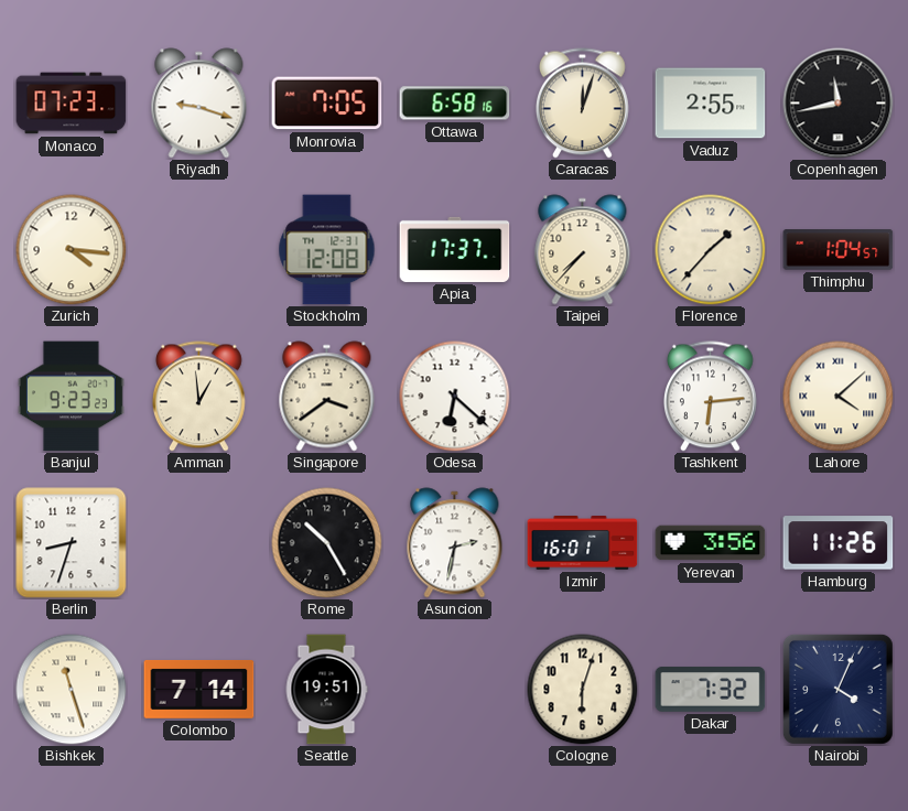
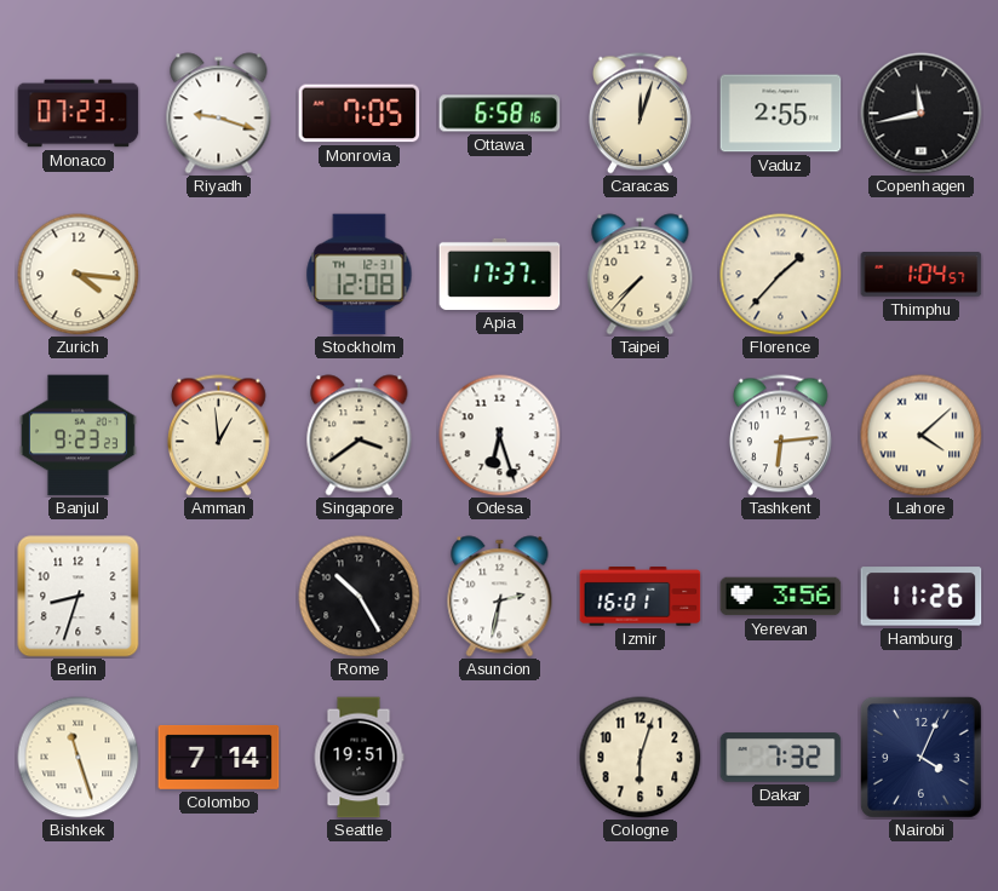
Odesa: 6:22 -> 6:27 (500, 436)
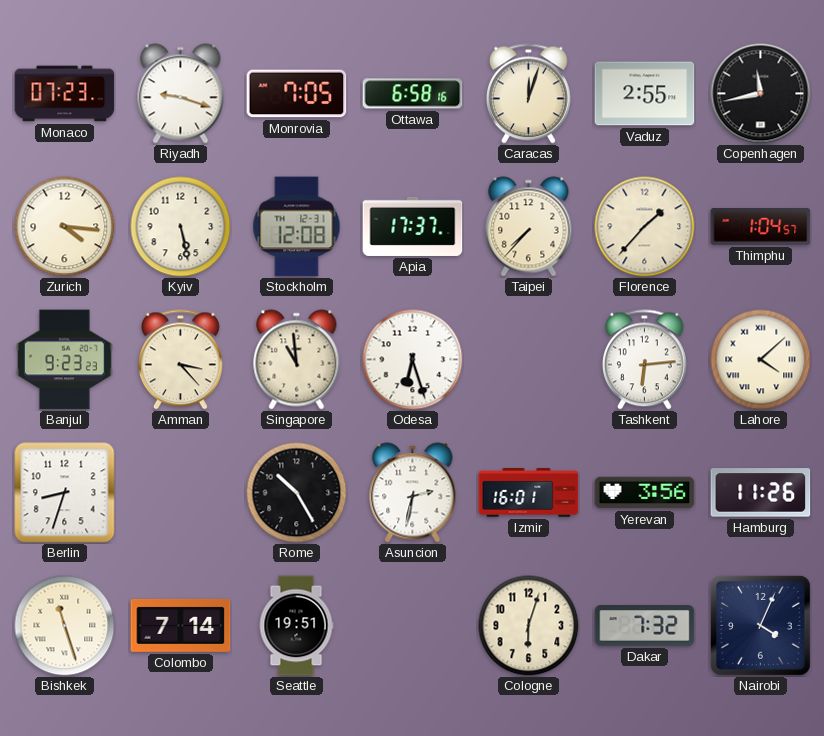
Kyiv: none -> 5:28 (181, 227)
Amman: 12:59 -> 3:23 (180, 360)
Singapore: 3:39 -> 10:59 (297, 360)
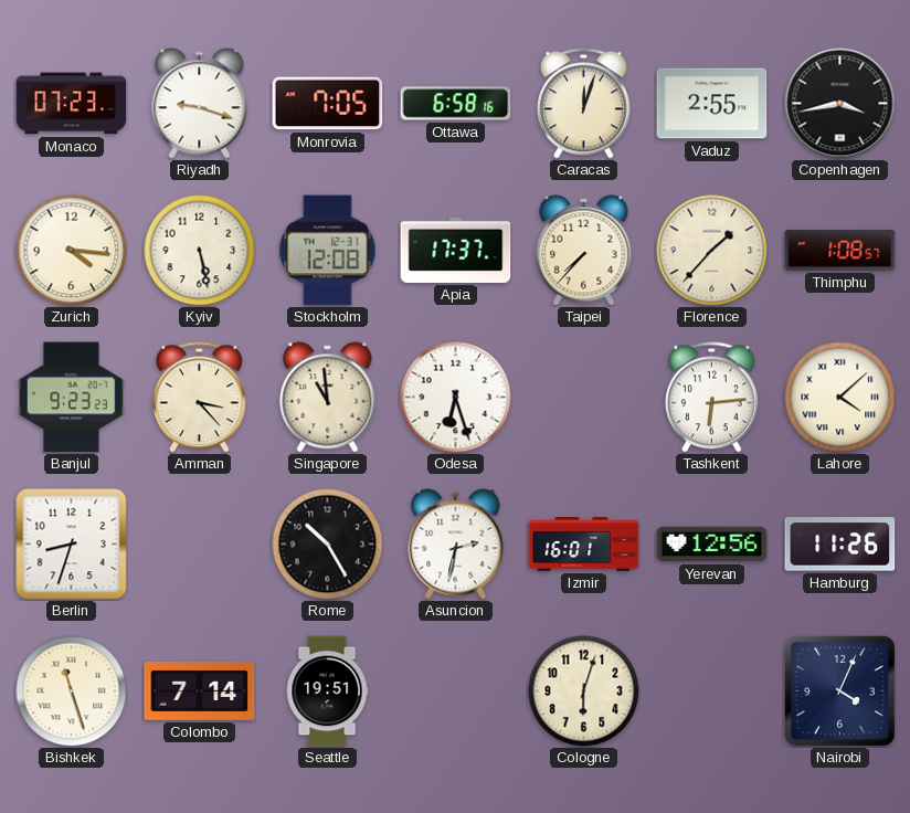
Copenhagen: 11:43 -> 3:43 (840, 104)
Thimphu: 1:04 -> 1:08 (840, 251)
Yerevan: 3:56 -> 12:56 (712, 545)
Dakar: 7:32 -> none (645, 626)
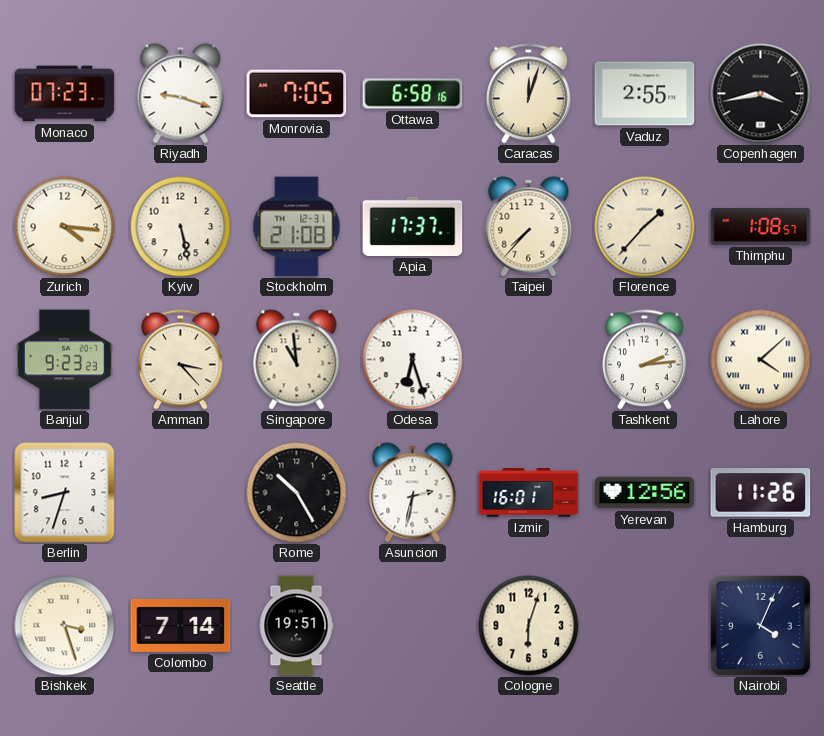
Stockholm: 12:08 -> 21:08 (297, 227)
Tashkent: 6:14 -> 2:14 (644, 360)
Bishkek: 11:27 -> 3:27 (65, 626)
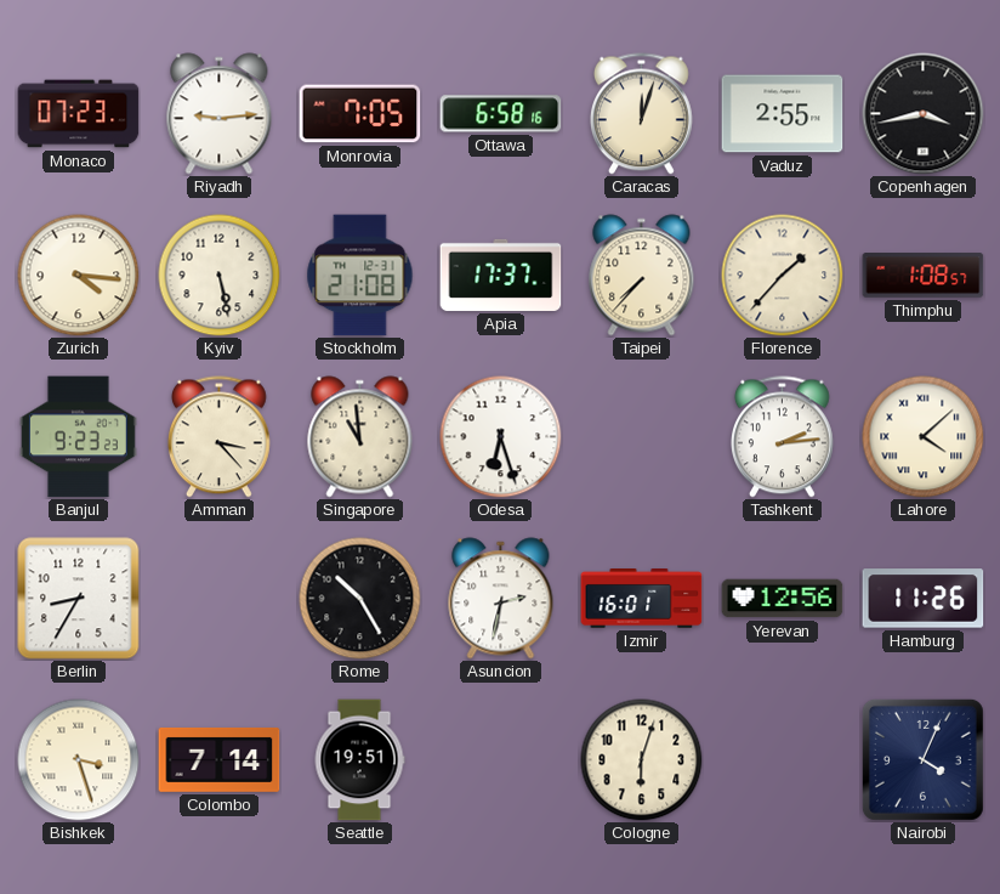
Riyadh: 9:18 -> 9:14 (220, 114)
Berlin: 8:33 -> 8:35 (79, 599)
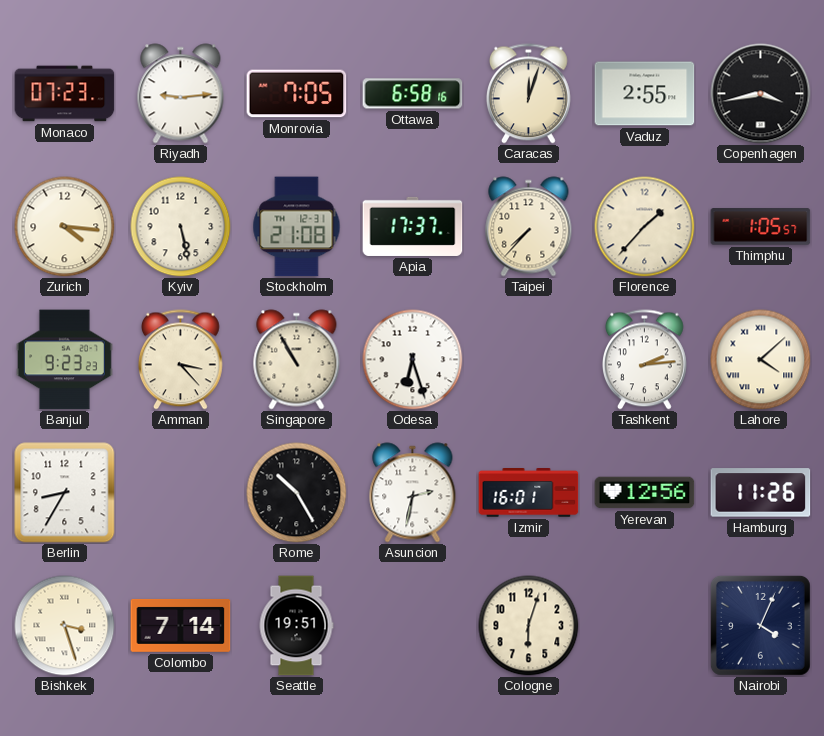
Thimphu: 1:08 -> 1:05 (761, 227)
Singapore: 10:59 -> 10:55 (297, 360)
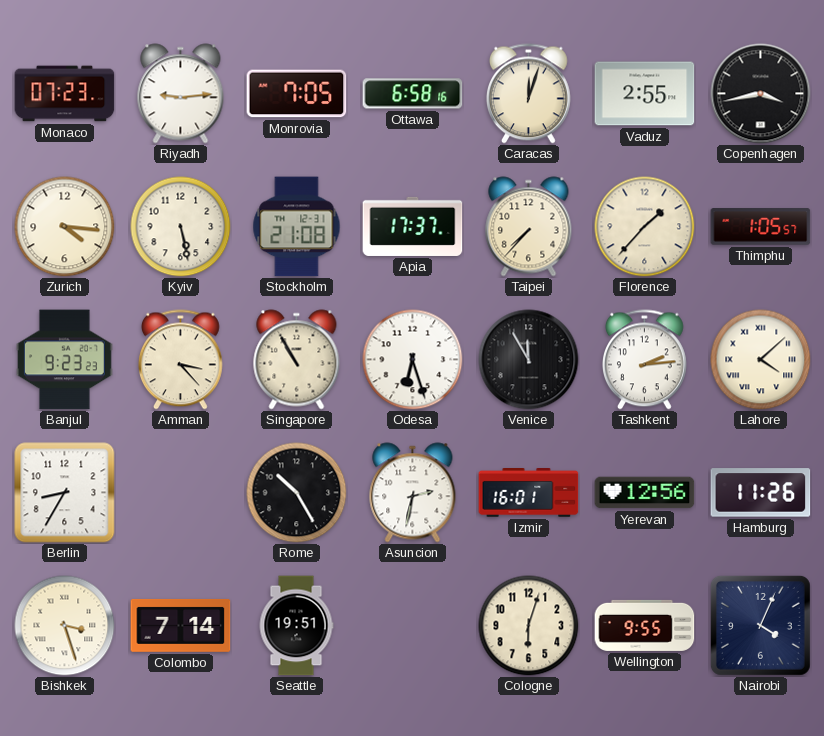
Venice: none -> 11:55 (529, 360)
Wellington: none -> 9:55 (645, 625)
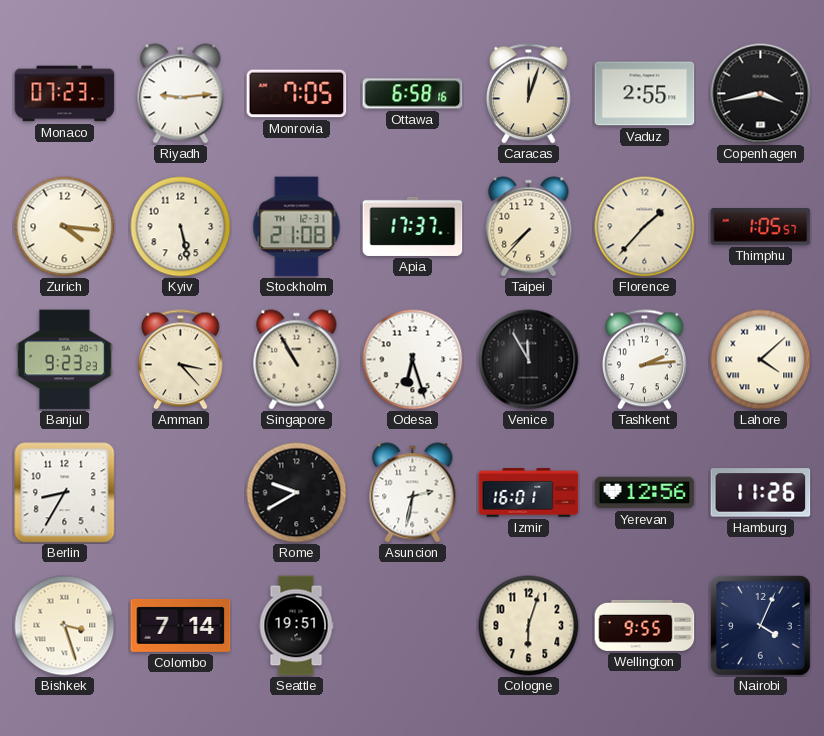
Rome: 10:25 -> 9:40 (297, 493)
